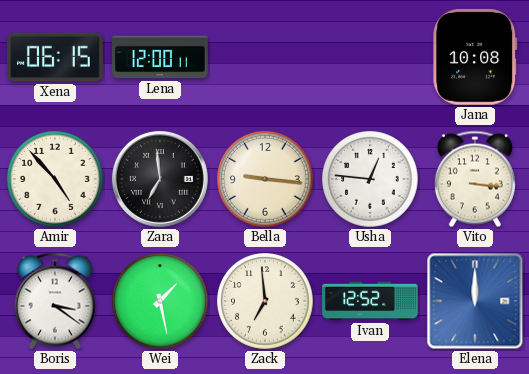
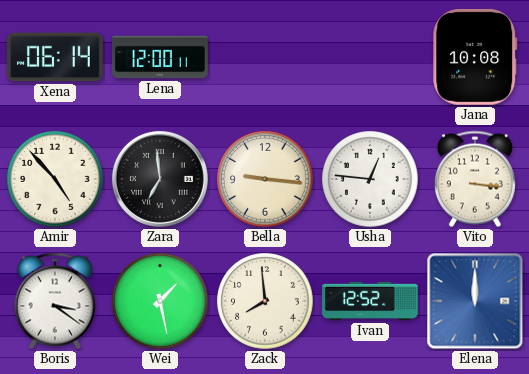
Xena: 06:15 -> 06:14 (56, 57)
Zack: 6:59 -> 7:59 (265, 301)
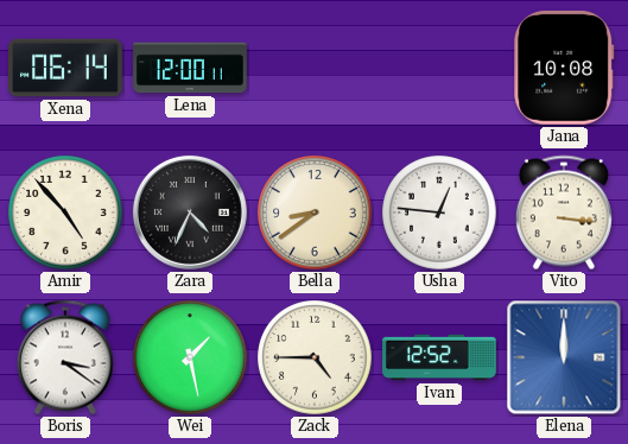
Zara: 6:59 -> 4:34 (190, 213)
Bella: 9:16 -> 8:39 (315, 213)
Zack: 7:59 -> 4:45 (315, 357)
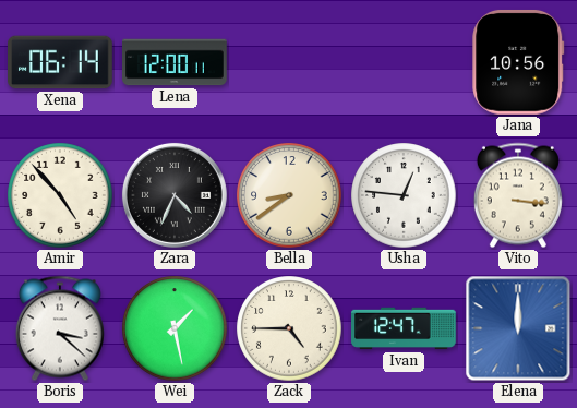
Jana: 10:08 -> 10:56 (518, 62)
Boris: 3:21 -> 3:22 (60, 328)
Ivan: 12:52 -> 12:47 (404, 328)
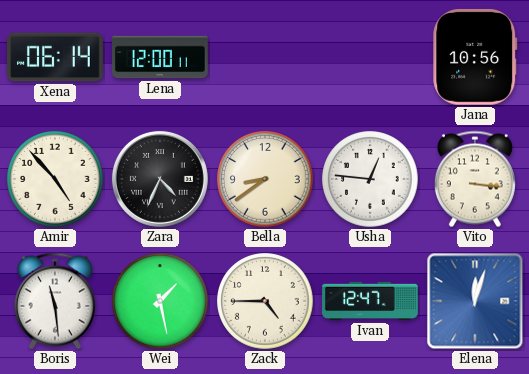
Boris: 3:22 -> 11:29 (55, 301)
Elena: 12:00 -> 12:03 (475, 301)
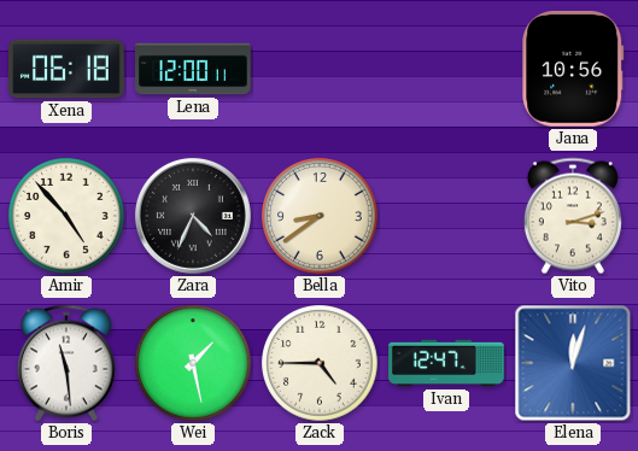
Xena: 06:14 -> 06:18 (68, 69)
Usha: 12:46 -> none (370, 179)
Vito: 3:16 -> 3:12 (573, 216)
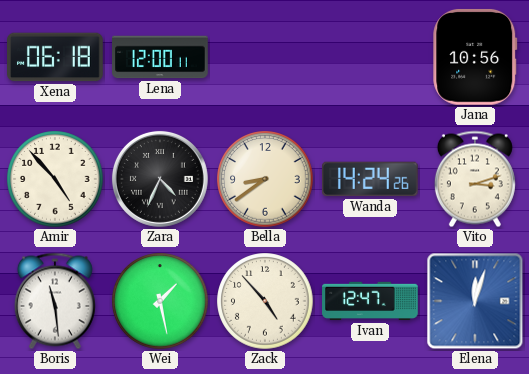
Wanda: none -> 14:24 (371, 179)
Zack: 4:45 -> 4:53 (265, 301)
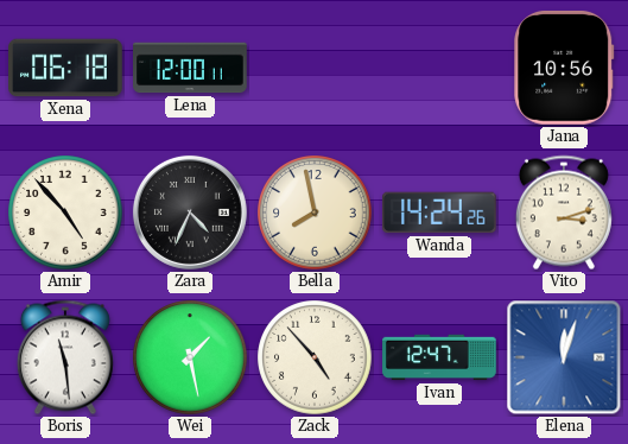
Bella: 8:39 -> 7:58 (315, 213)
